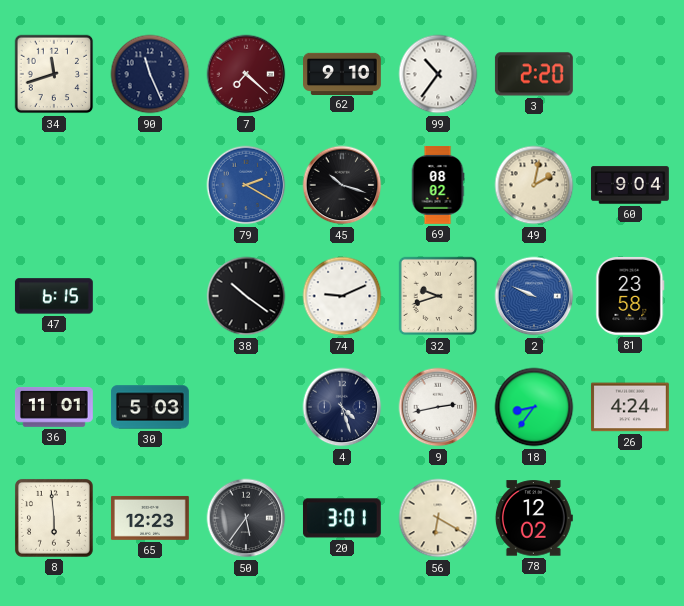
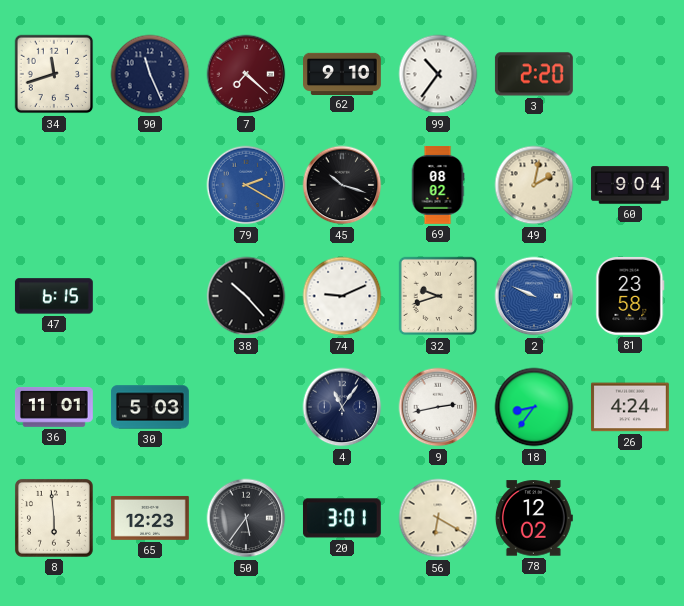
38: 10:21 -> 10:23 (246, 296)
4: 4:27 -> 11:06 (342, 407)
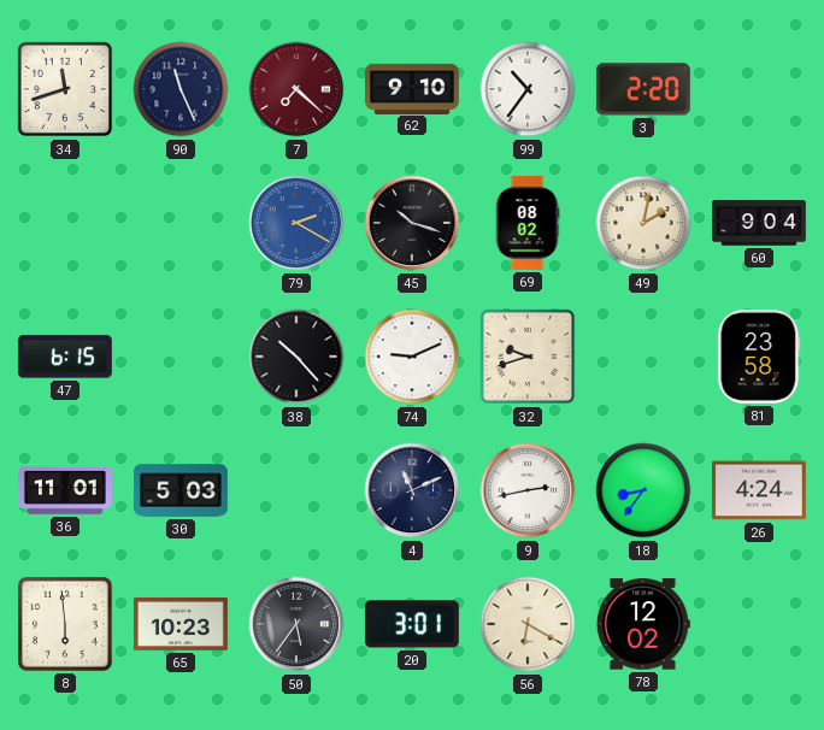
2: 9:49 -> none (534, 296)
4: 11:06 -> 11:11 (412, 490)
65: 12:23 -> 10:23 (181, 624)
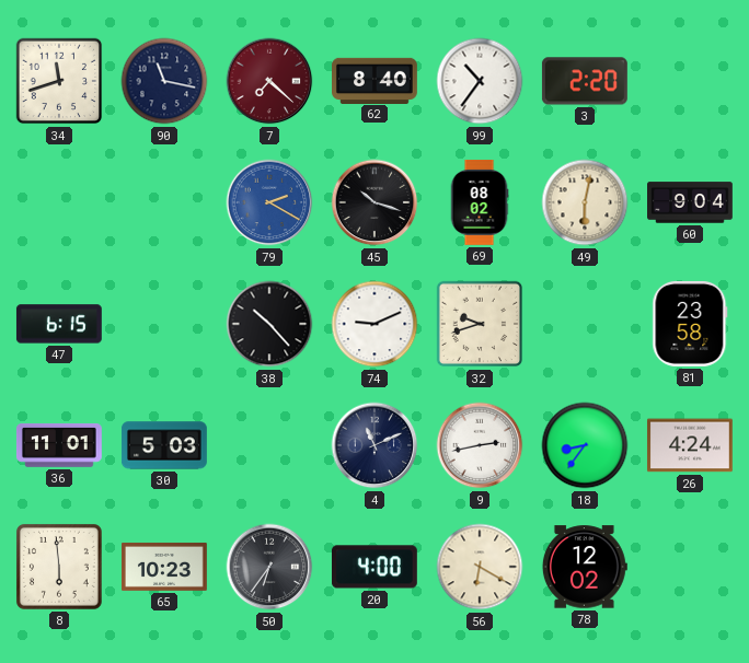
90: 11:26 -> 11:17 (164, 81)
62: 9:10 -> 8:40 (376, 80)
49: 2:02 -> 6:02 (585, 202)
50: 5:36 -> 6:36 (269, 567)
20: 3:01 -> 4:00 (374, 567)
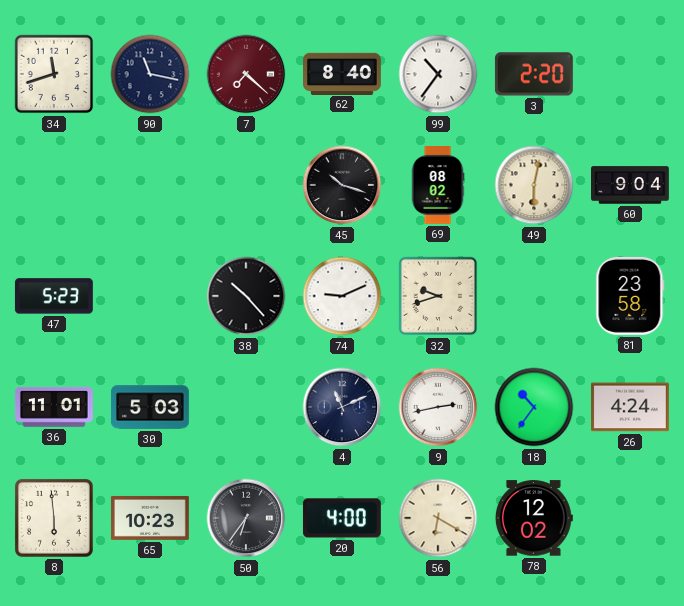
79: 2:20 -> none (269, 202)
47: 6:15 -> 5:23 (54, 296)
18: 8:36 -> 10:36 (534, 407)
